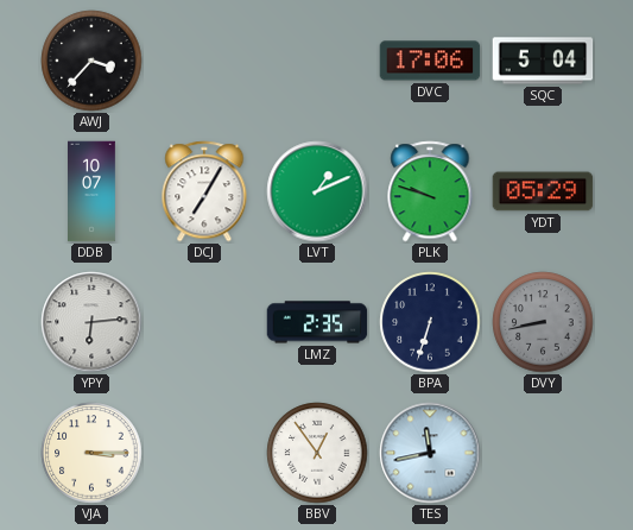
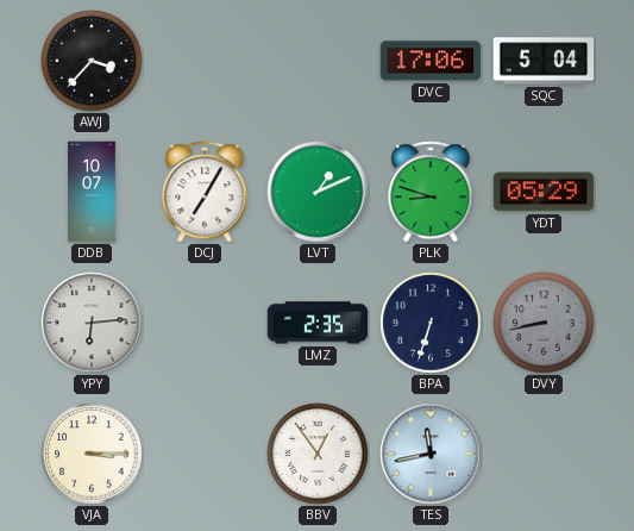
PLK: 9:48 -> 8:48 (431, 192)
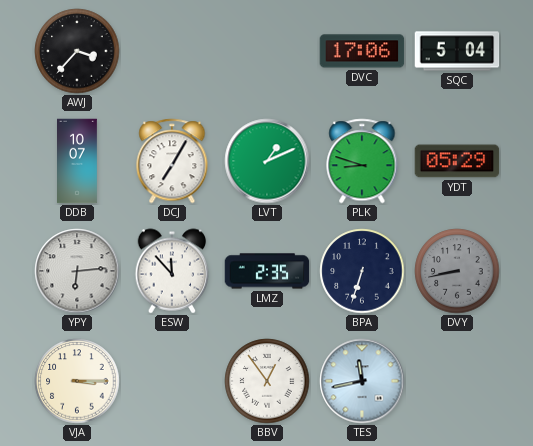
ESW: none -> 11:53 (172, 271)
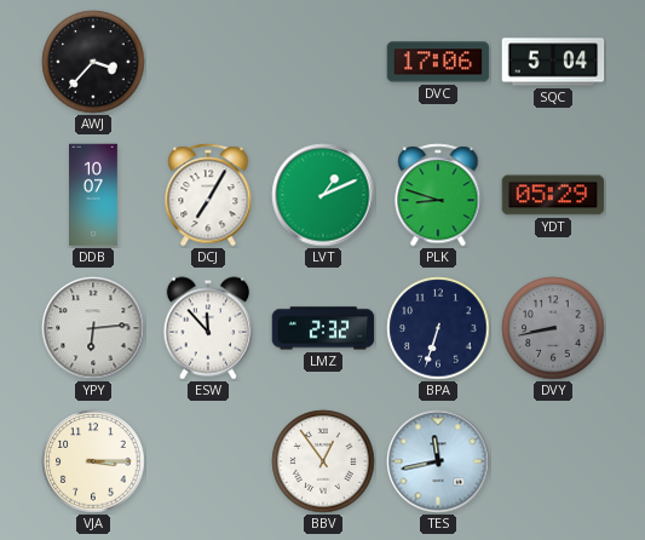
LMZ: 2:35 -> 2:32 (323, 328)
